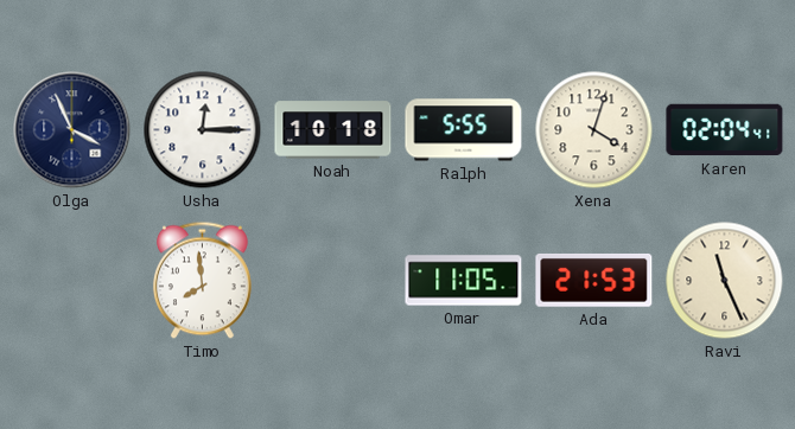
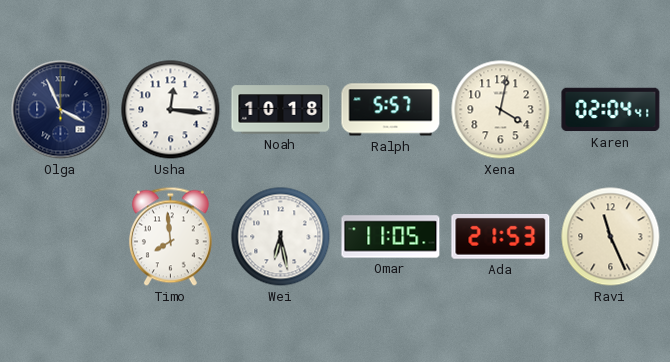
Usha: 12:15 -> 12:16 (171, 110)
Ralph: 5:55 -> 5:57 (391, 110)
Xena: 4:03 -> 4:02 (501, 110)
Wei: none -> 6:28 (281, 237)
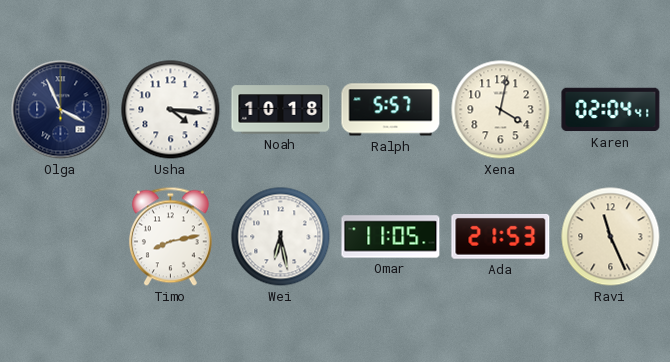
Usha: 12:16 -> 4:16 (171, 110)
Timo: 7:59 -> 8:13 (170, 237)
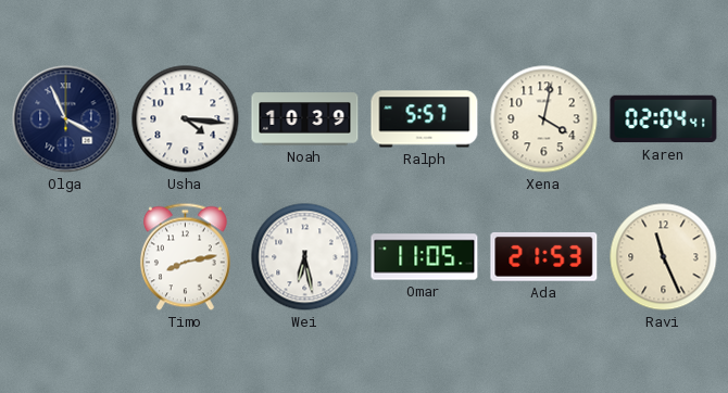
Noah: 10:18 -> 10:39 (305, 119)
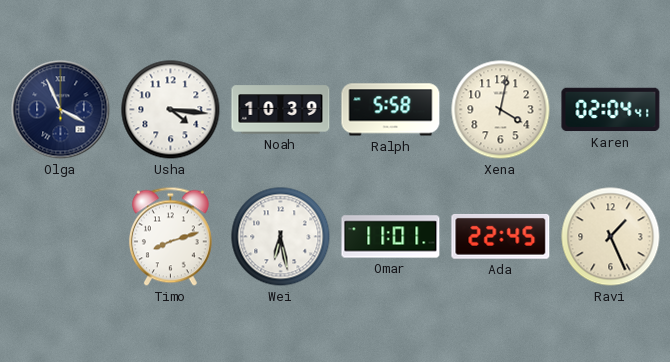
Ralph: 5:57 -> 5:58 (391, 110)
Timo: 8:13 -> 8:12 (170, 237)
Omar: 11:05 -> 11:01 (391, 237)
Ada: 21:53 -> 22:45 (501, 236)
Ravi: 11:26 -> 1:26 (611, 237)
